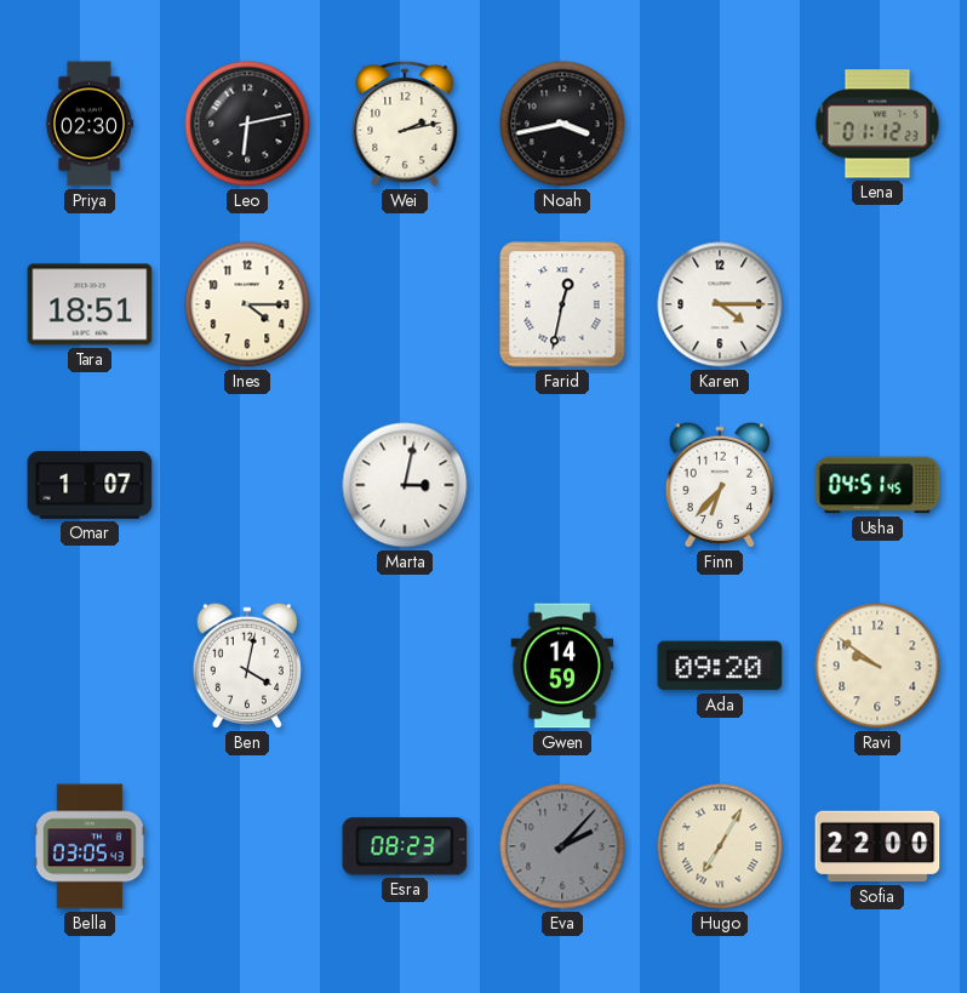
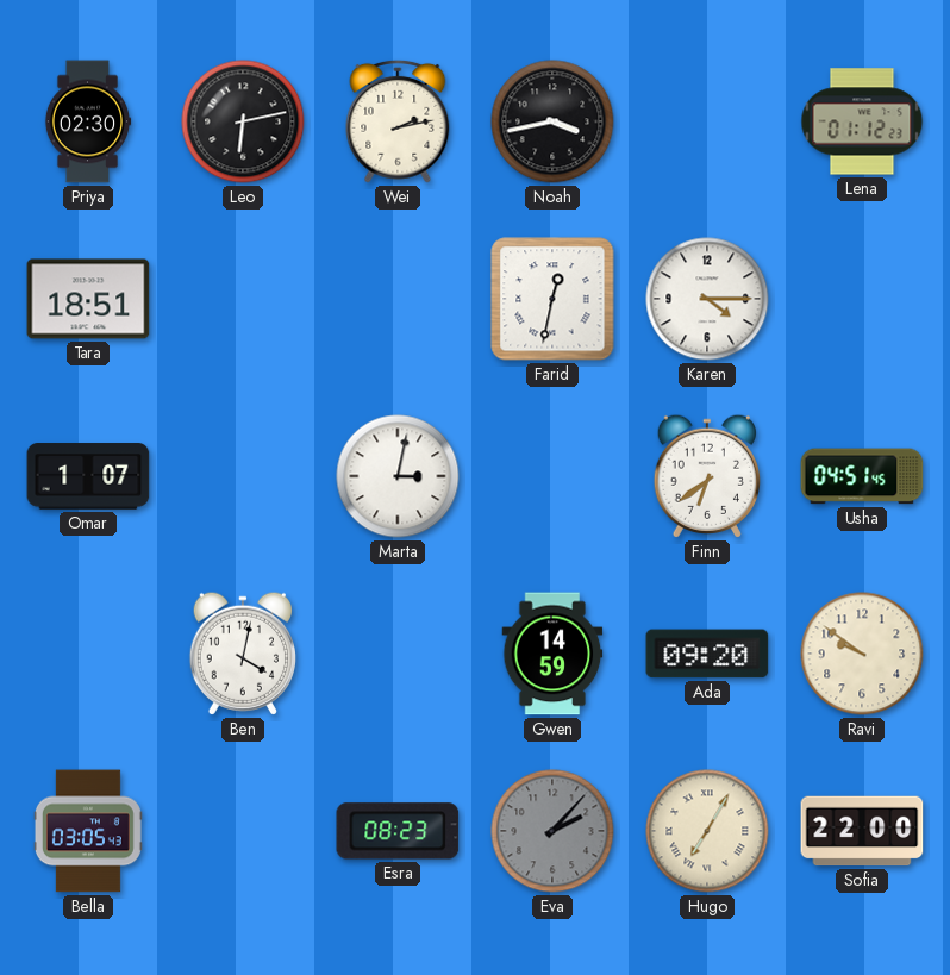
Ines: 4:15 -> none (247, 304)
Finn: 6:37 -> 6:39 (706, 476)
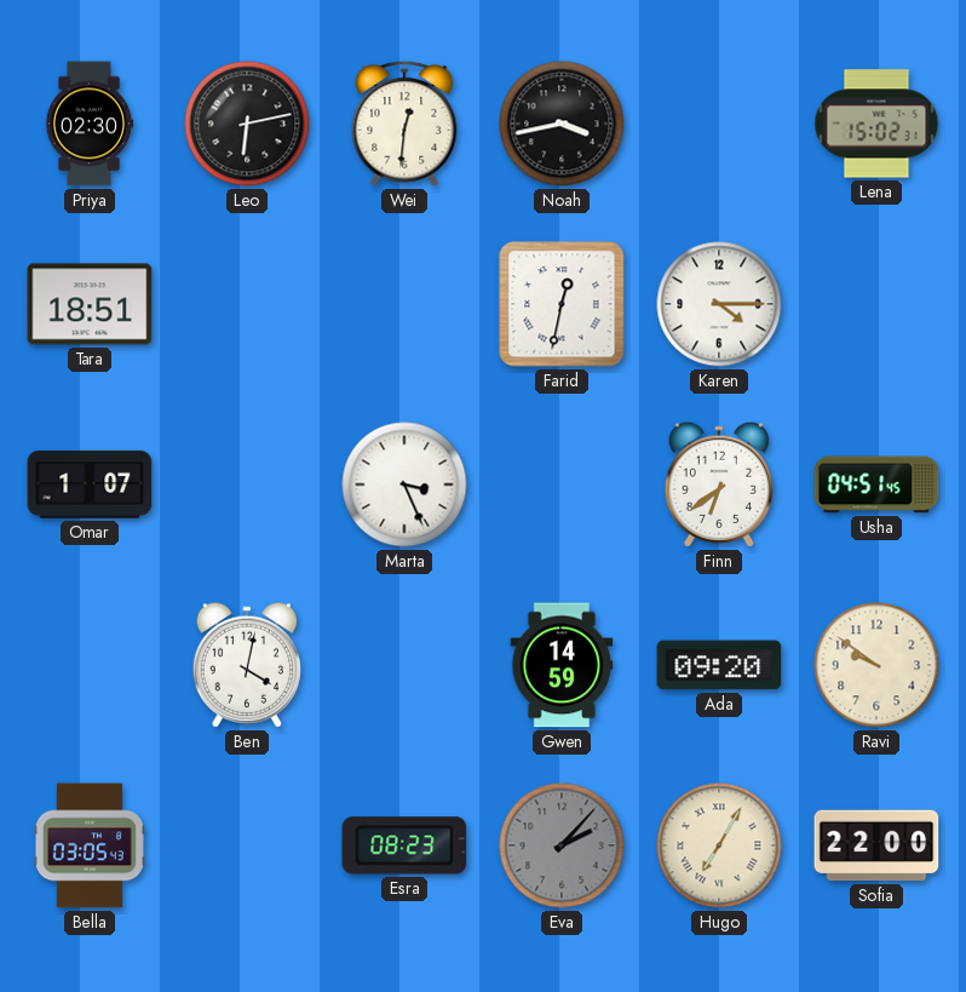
Wei: 2:13 -> 12:31 (404, 124)
Lena: 01:12 -> 15:02 (876, 124)
Marta: 3:02 -> 3:26 (404, 484)
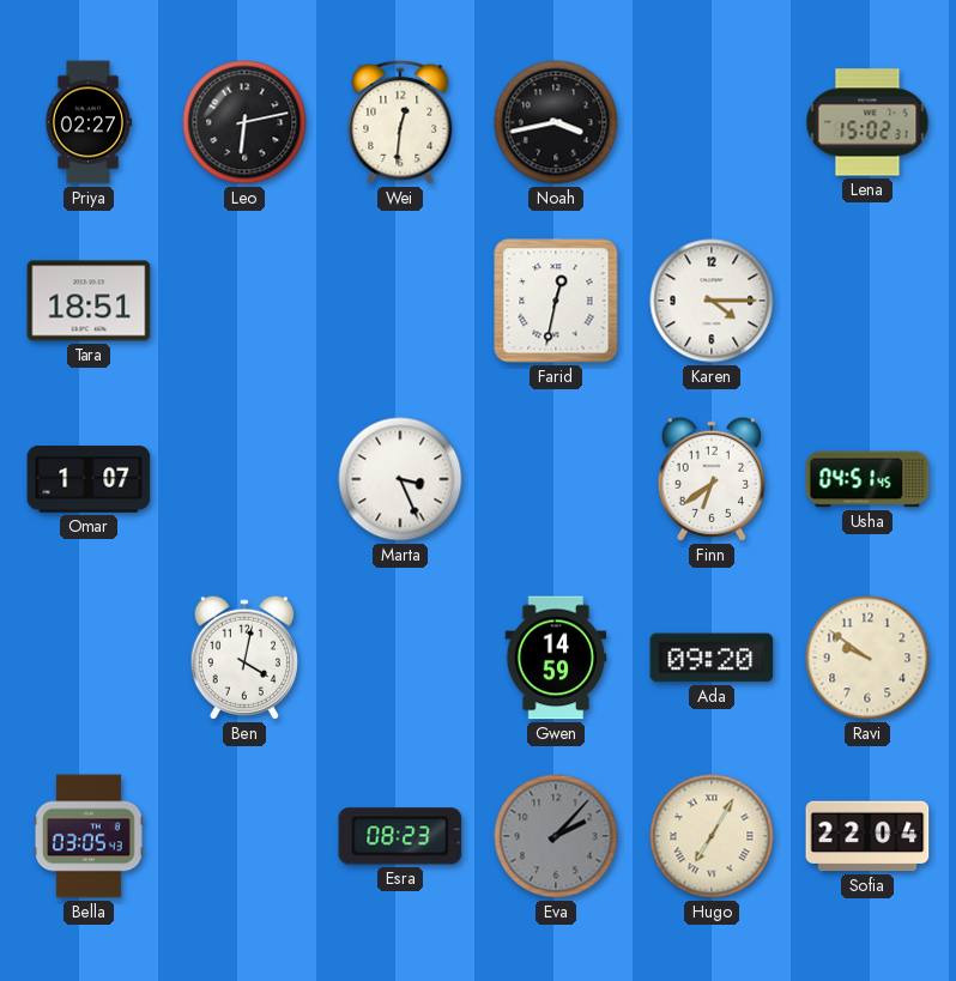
Priya: 02:30 -> 02:27 (89, 122)
Sofia: 22:00 -> 22:04 (867, 836)
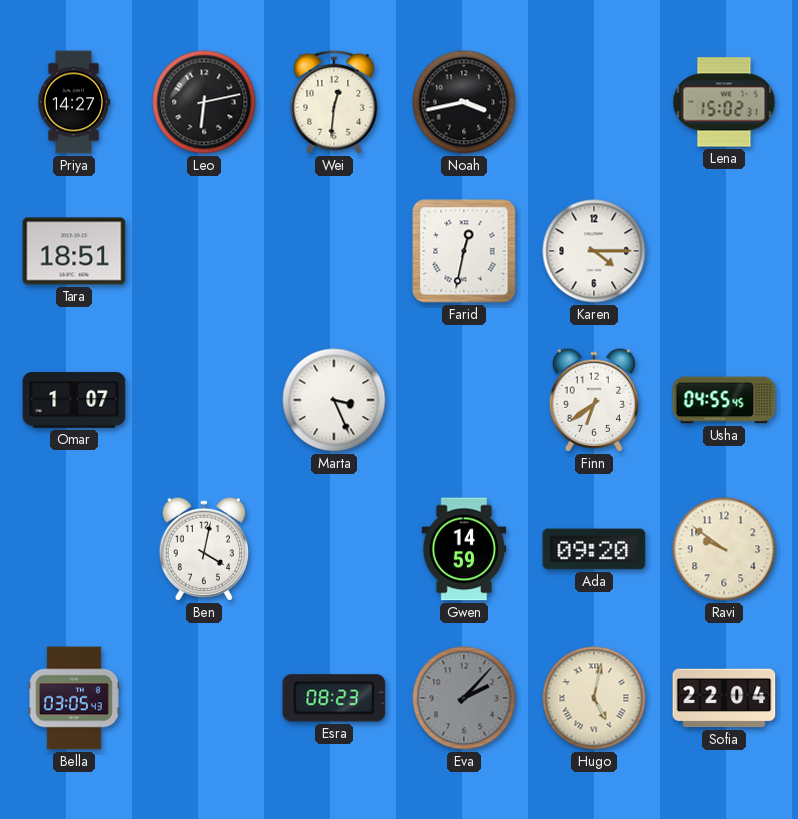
Priya: 02:27 -> 14:27 (74, 102)
Usha: 04:51 -> 04:55 (724, 400)
Hugo: 7:05 -> 5:02 (594, 698)
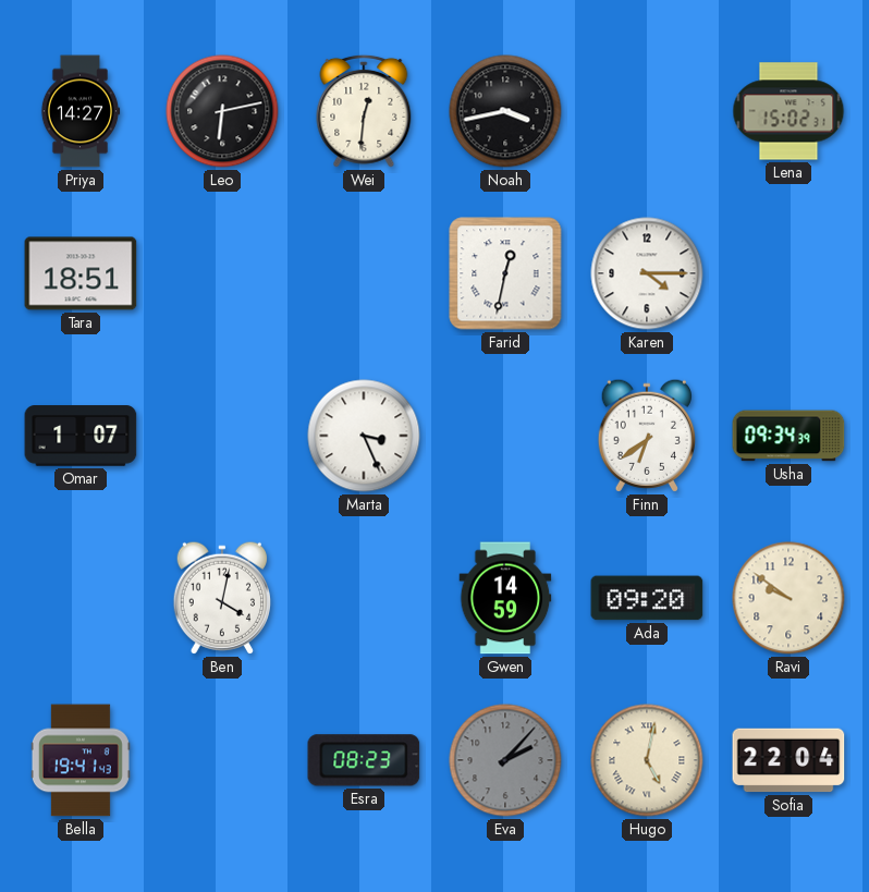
Usha: 04:55 -> 09:34 (788, 436)
Bella: 03:05 -> 19:41 (81, 760)
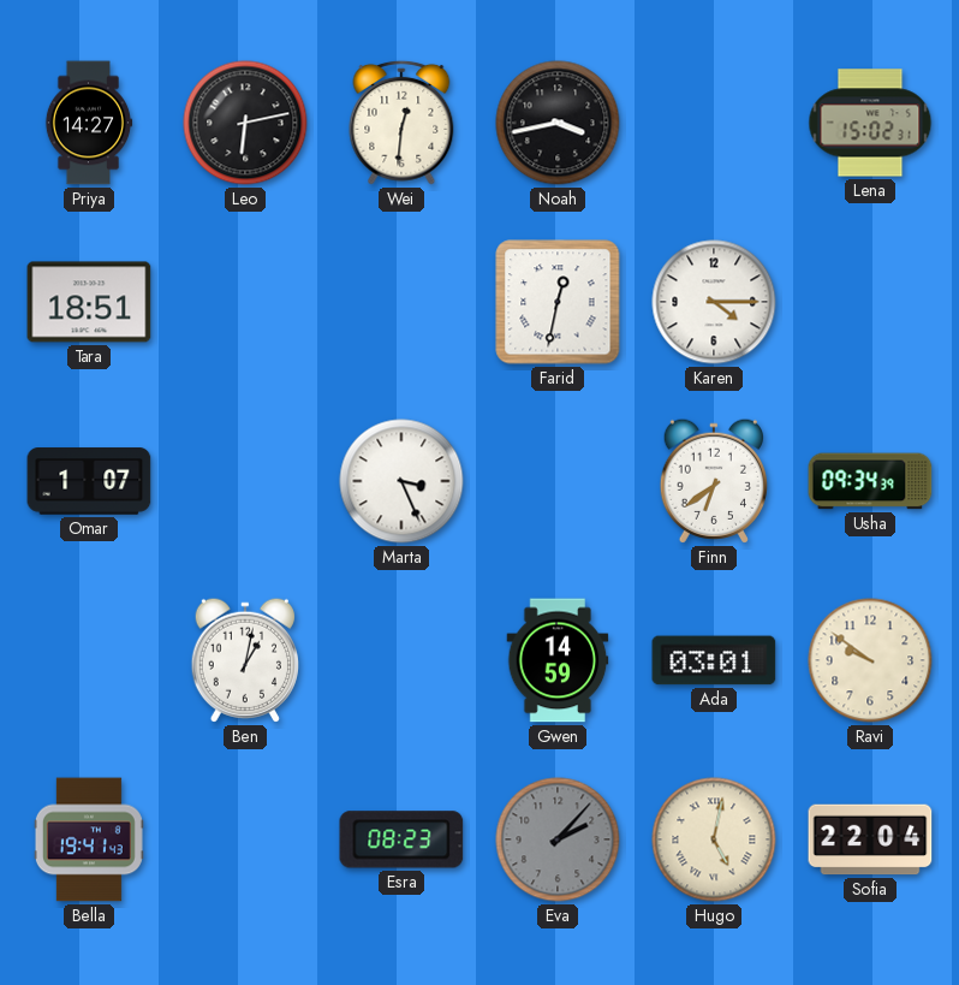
Ben: 4:02 -> 1:02 (244, 660)
Ada: 09:20 -> 03:01 (714, 660)
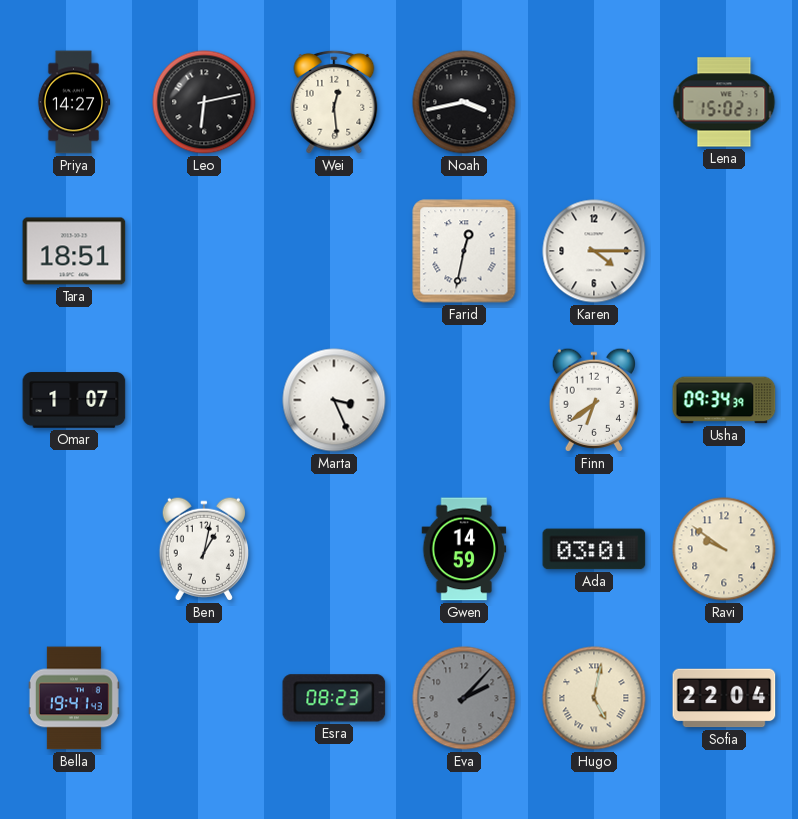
Wei: 12:31 -> 12:29 (334, 102)
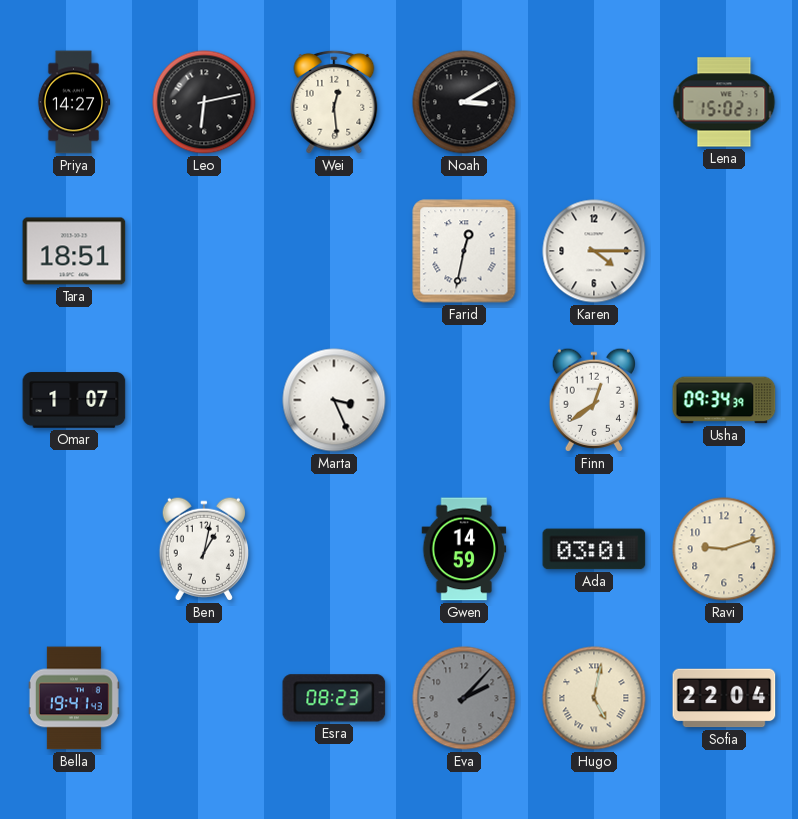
Noah: 3:43 -> 3:10 (464, 102)
Finn: 6:39 -> 12:39 (593, 400)
Ravi: 9:51 -> 9:12 (724, 549)
